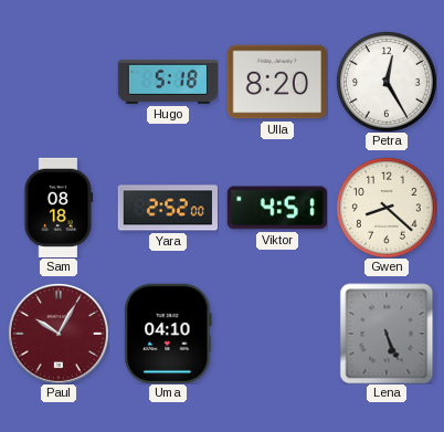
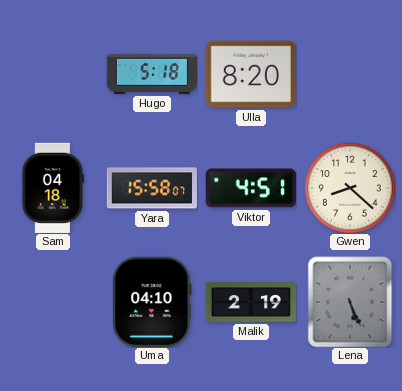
Petra: 12:25 -> none (387, 82)
Sam: 08:18 -> 04:18 (53, 187)
Yara: 2:52 -> 15:58 (151, 188)
Paul: 10:05 -> none (59, 334)
Malik: none -> 2:19 (250, 302)
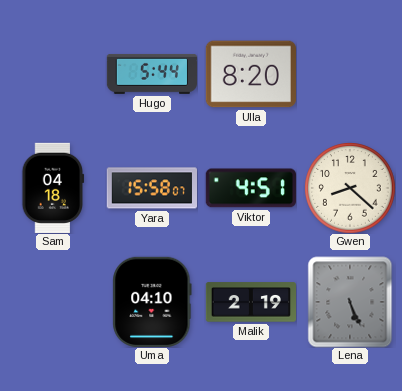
Hugo: 5:18 -> 5:44 (151, 74)
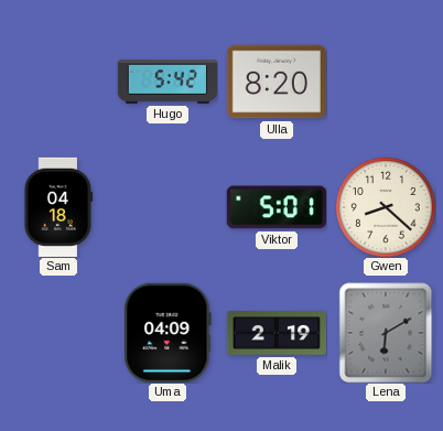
Hugo: 5:44 -> 5:42 (166, 82)
Yara: 15:58 -> none (151, 188)
Viktor: 4:51 -> 5:01 (277, 207)
Uma: 04:10 -> 04:09 (168, 333)
Lena: 5:26 -> 6:10 (386, 333)
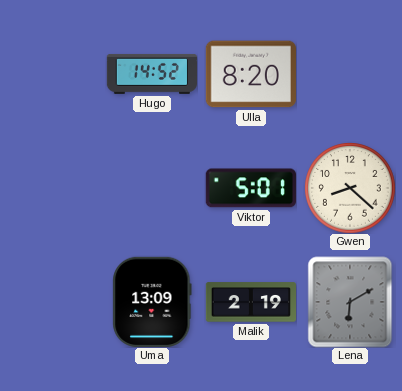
Hugo: 5:42 -> 14:52 (151, 74)
Sam: 04:18 -> none (58, 206)
Uma: 04:09 -> 13:09 (152, 302)
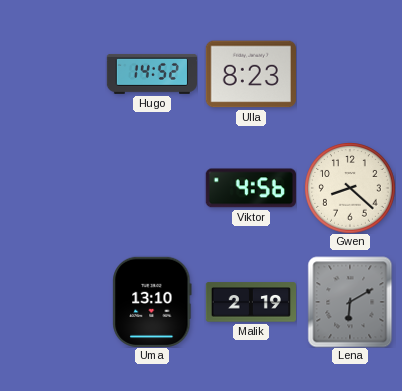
Ulla: 8:20 -> 8:23 (251, 74)
Viktor: 5:01 -> 4:56 (251, 188)
Uma: 13:09 -> 13:10 (152, 302)
